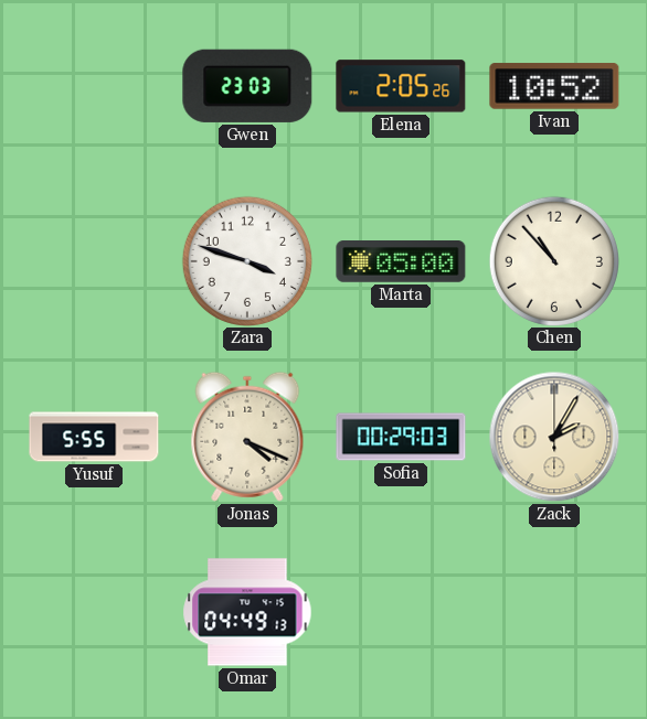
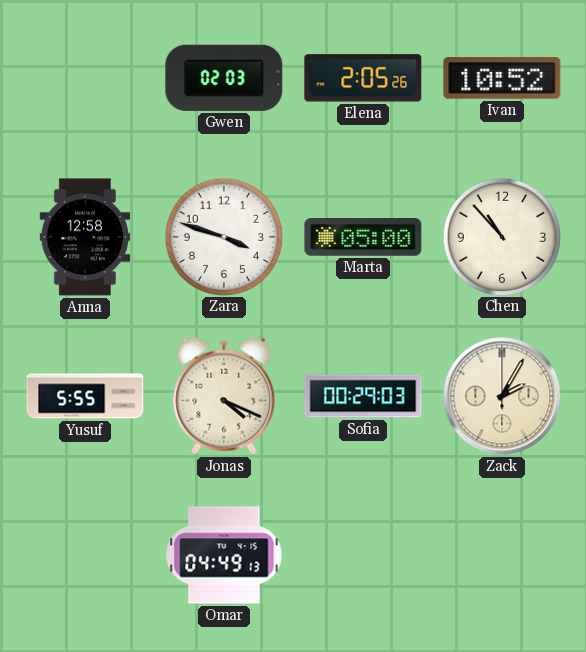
Gwen: 23:03 -> 02:03 (224, 78)
Anna: none -> 12:58 (84, 237)
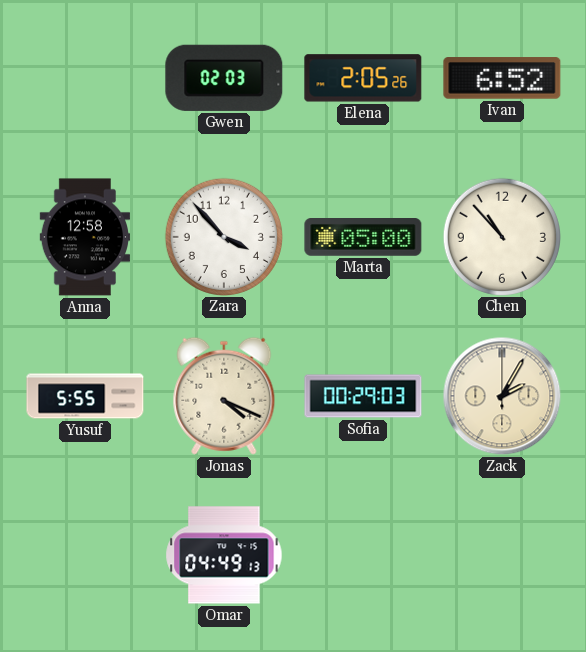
Ivan: 10:52 -> 6:52 (502, 78)
Zara: 3:48 -> 3:53 (223, 236)
